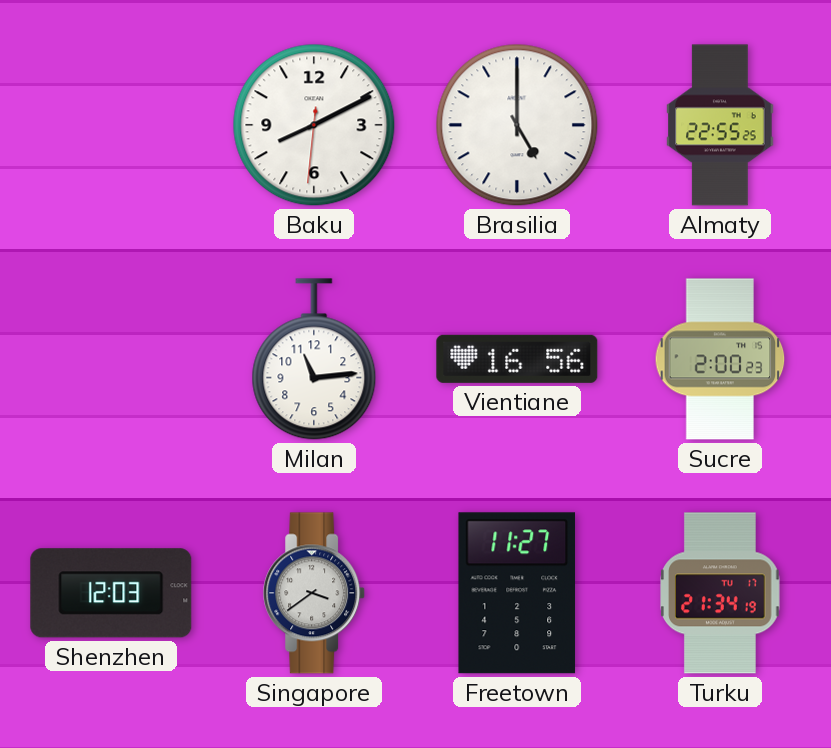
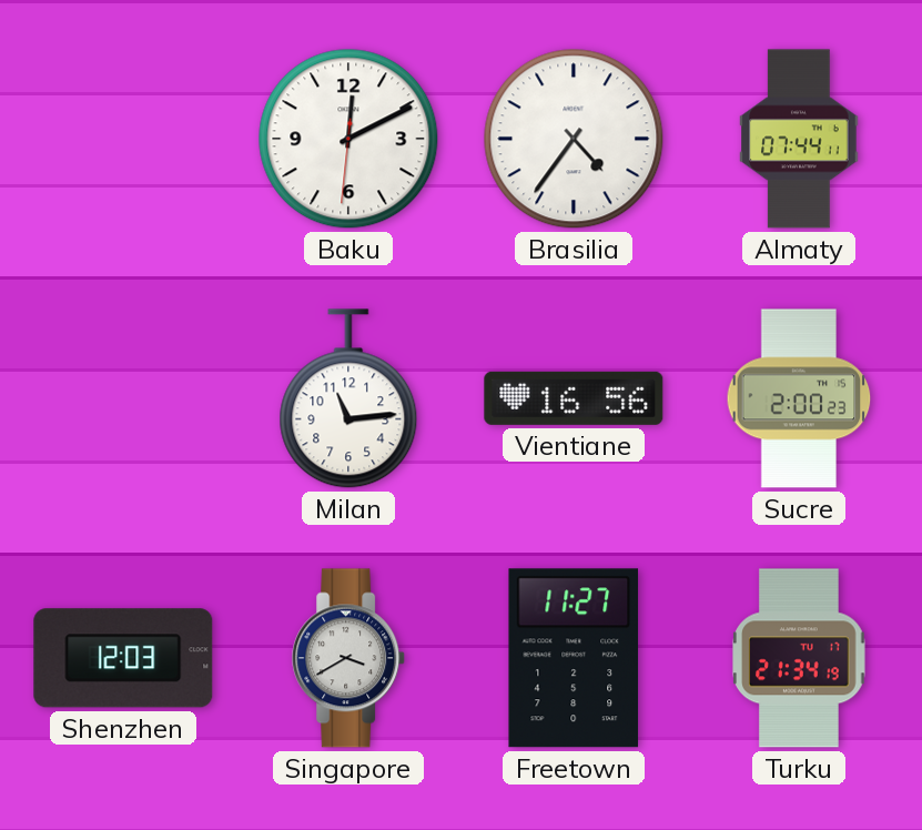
Baku: 8:10 -> 12:10 (348, 139)
Brasilia: 5:00 -> 4:36 (574, 139)
Almaty: 22:55 -> 07:44 (799, 139)
Singapore: 3:39 -> 3:40 (349, 658)
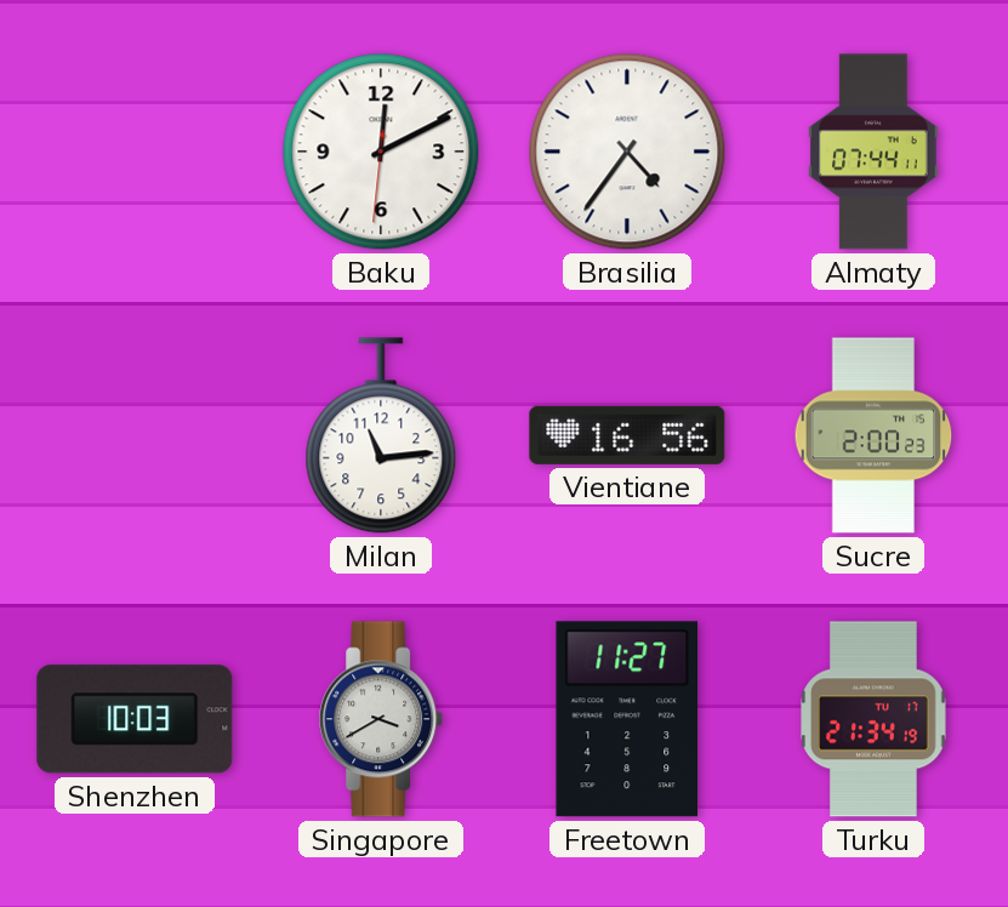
Shenzhen: 12:03 -> 10:03 (135, 719)
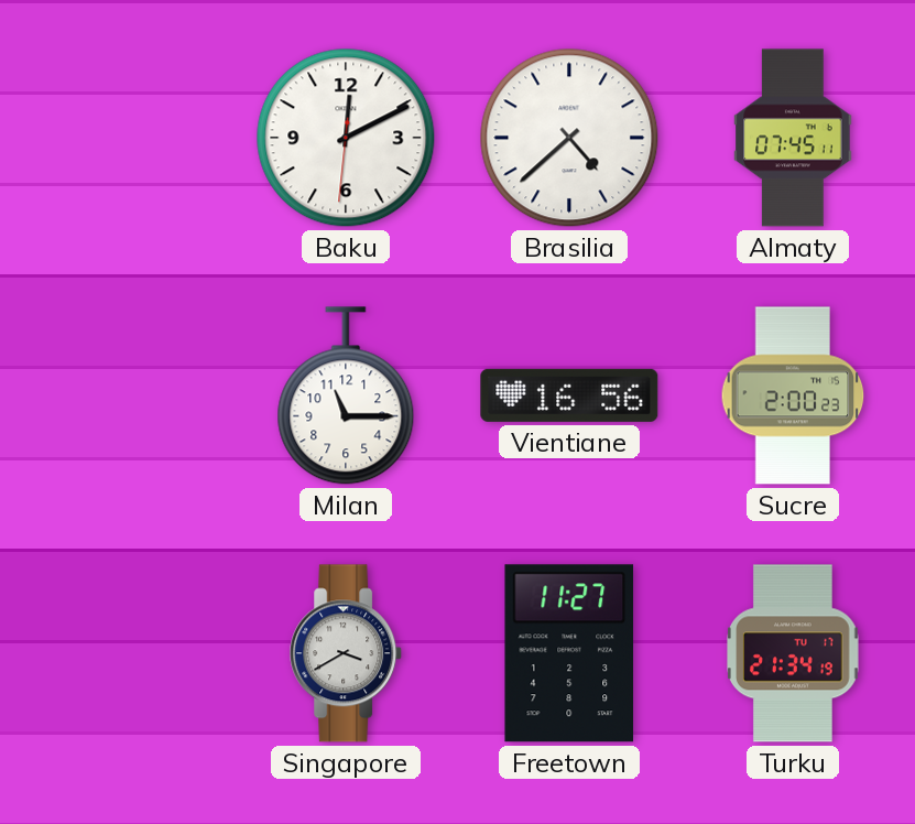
Brasilia: 4:36 -> 4:38 (569, 138)
Almaty: 07:44 -> 07:45 (793, 138)
Milan: 11:14 -> 11:15 (346, 395)
Shenzhen: 10:03 -> none (135, 719)
